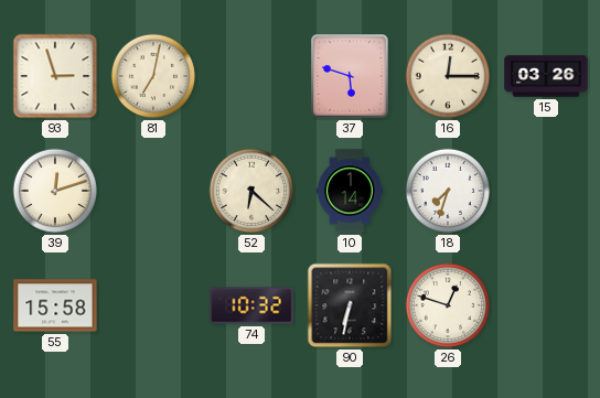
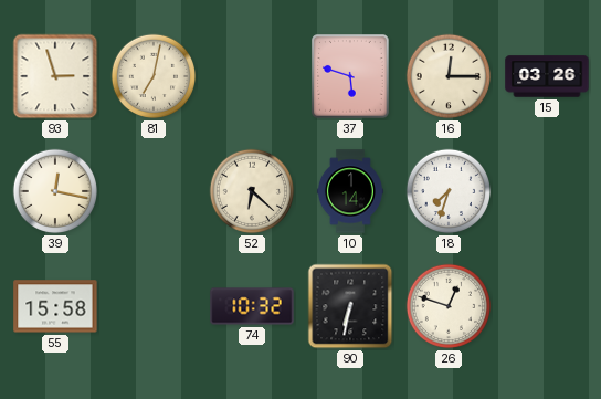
39: 12:12 -> 12:17 (55, 191)
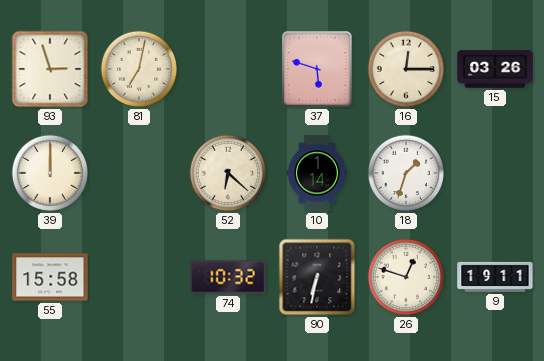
39: 12:17 -> 12:00 (50, 173)
18: 7:33 -> 1:33 (406, 173)
9: none -> 19:11 (495, 277)
